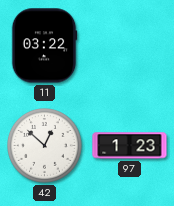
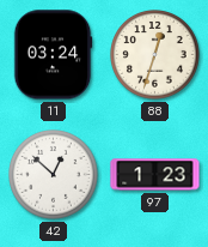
11: 03:22 -> 03:24 (53, 55)
88: none -> 12:33 (155, 55)
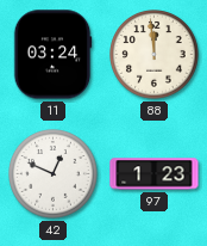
88: 12:33 -> 11:59 (155, 55)
42: 12:52 -> 12:49 (54, 174)
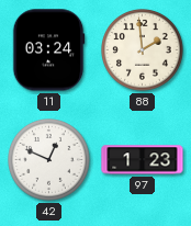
88: 11:59 -> 1:59 (143, 50)
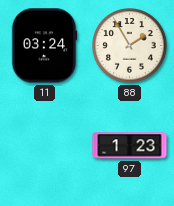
88: 1:59 -> 1:55 (130, 46)
42: 12:49 -> none (49, 160)
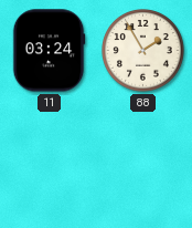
97: 1:23 -> none (130, 146)
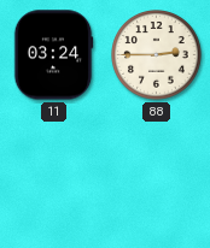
88: 1:55 -> 2:45 (157, 55)
